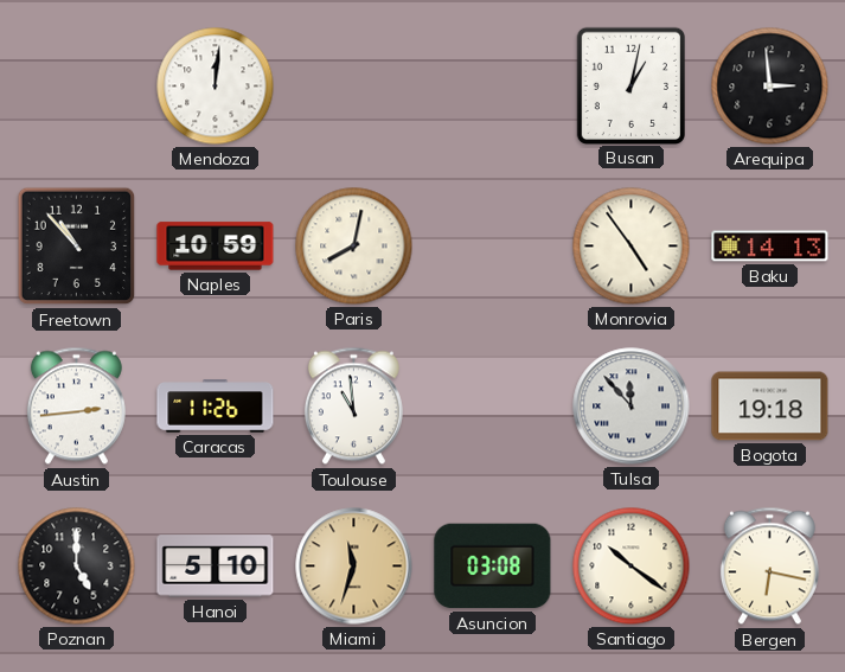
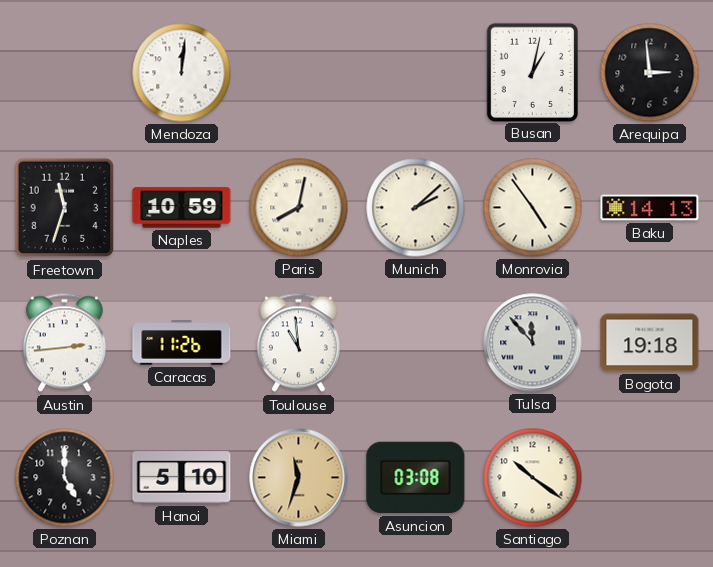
Freetown: 10:53 -> 11:33 (65, 208)
Munich: none -> 2:08 (416, 208)
Bergen: 6:17 -> none (769, 567)
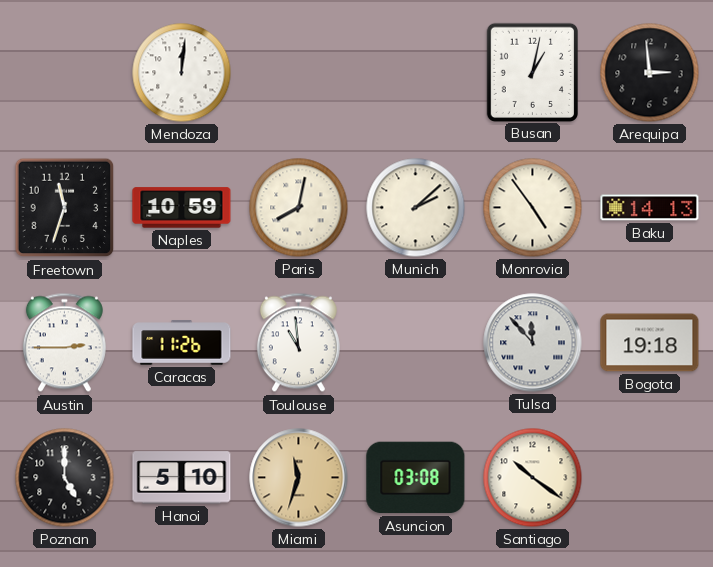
Austin: 2:44 -> 2:45 (64, 343)
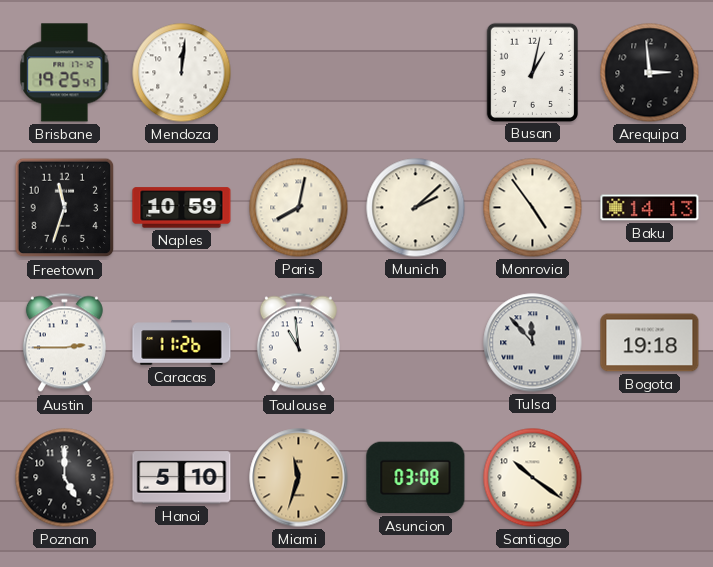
Brisbane: none -> 19:25 (65, 73)
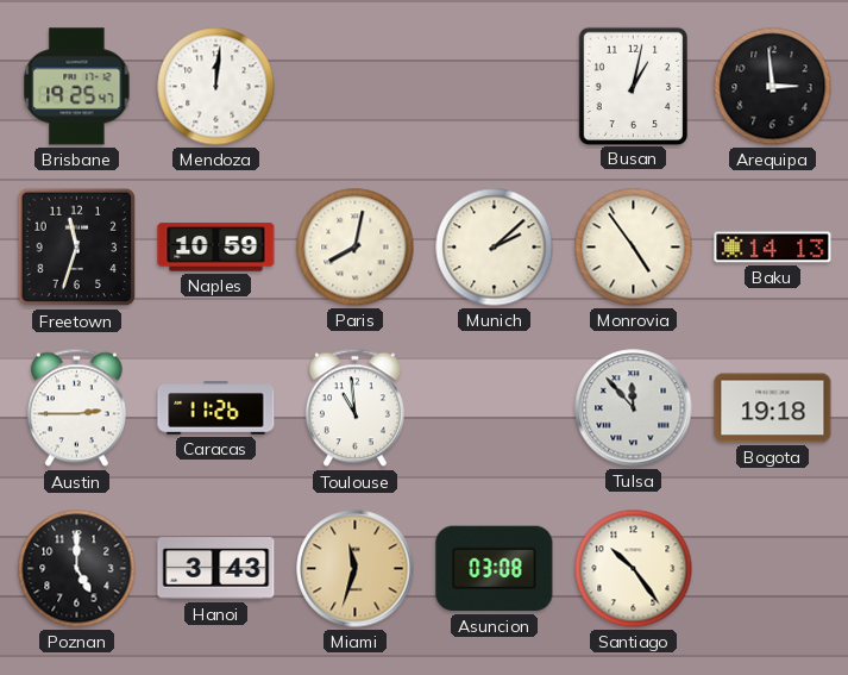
Hanoi: 5:10 -> 3:43 (216, 569)
Santiago: 10:21 -> 10:24 (634, 569)
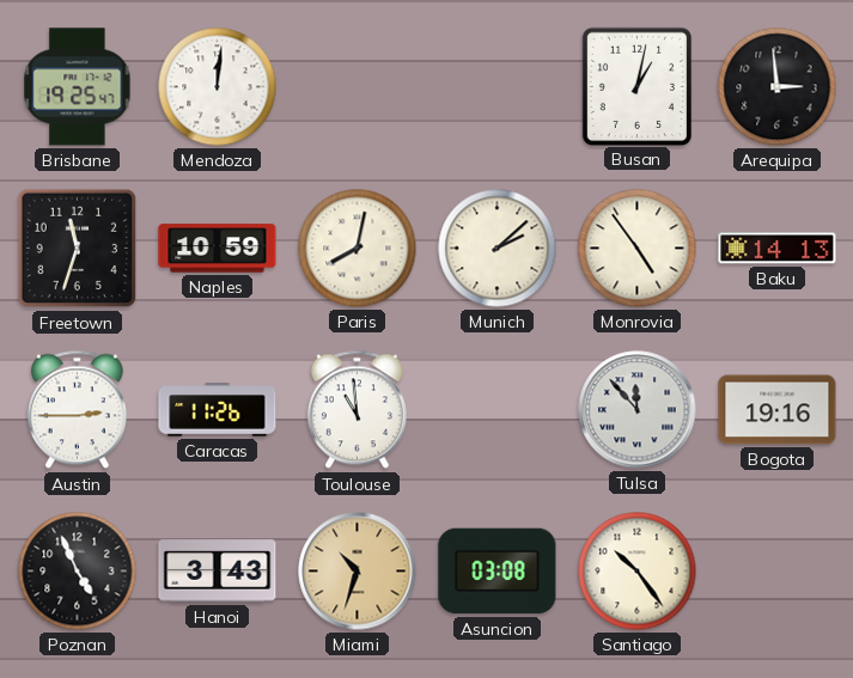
Bogota: 19:18 -> 19:16 (778, 410)
Poznan: 5:00 -> 4:56 (78, 572)
Miami: 11:33 -> 10:33 (358, 572)
